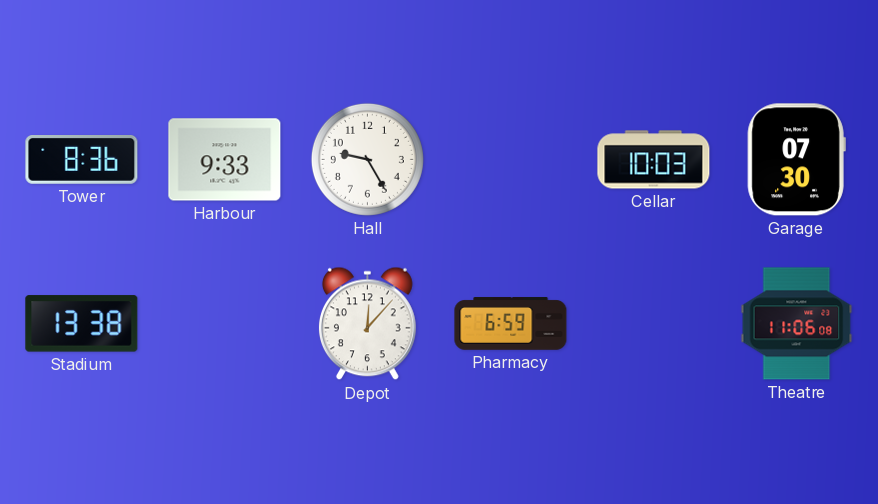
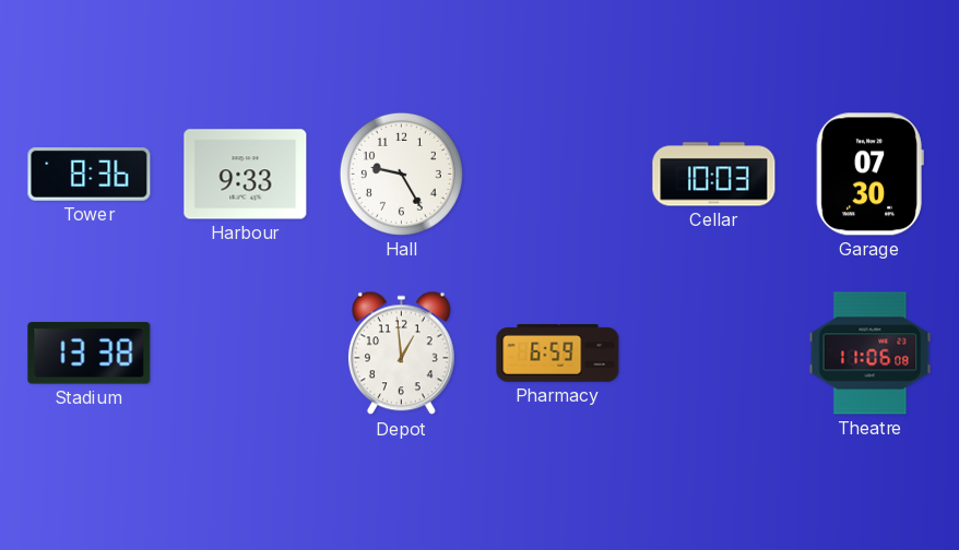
Depot: 12:07 -> 12:59 (401, 354)
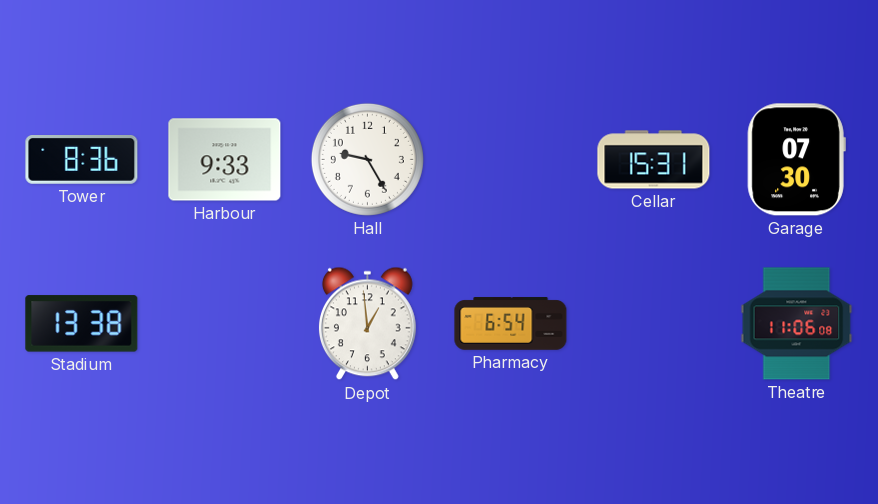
Cellar: 10:03 -> 15:31 (654, 160)
Pharmacy: 6:59 -> 6:54 (511, 324)
